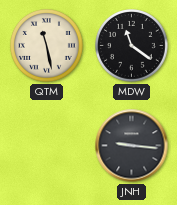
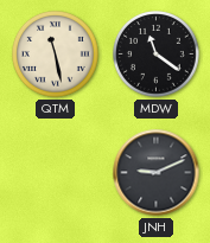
JNH: 9:16 -> 9:11 (157, 173)
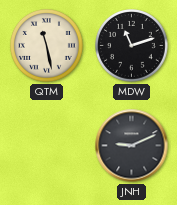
MDW: 11:21 -> 11:12 (132, 46)
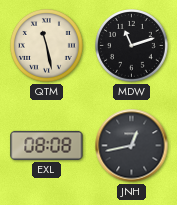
EXL: none -> 08:08 (47, 145)
JNH: 9:11 -> 12:43 (132, 146)
